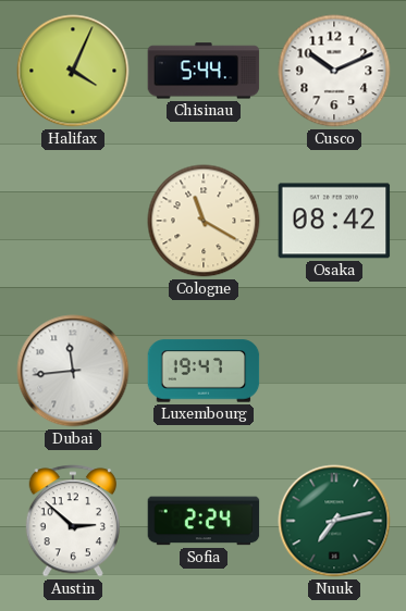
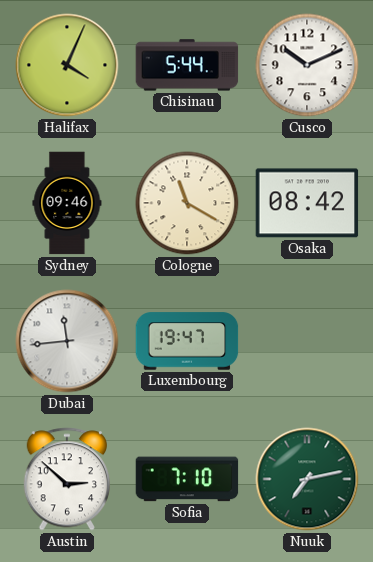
Sydney: none -> 09:46 (67, 203)
Sofia: 2:24 -> 7:10 (187, 479)
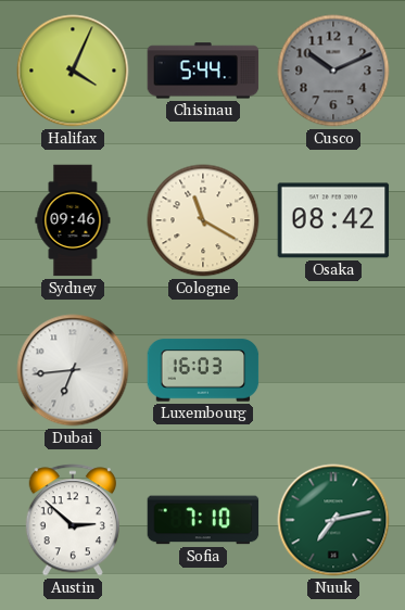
Cusco dial: white -> grey (333, 71)
Dubai: 11:44 -> 6:44 (73, 370)
Luxembourg: 19:47 -> 16:03 (203, 370)
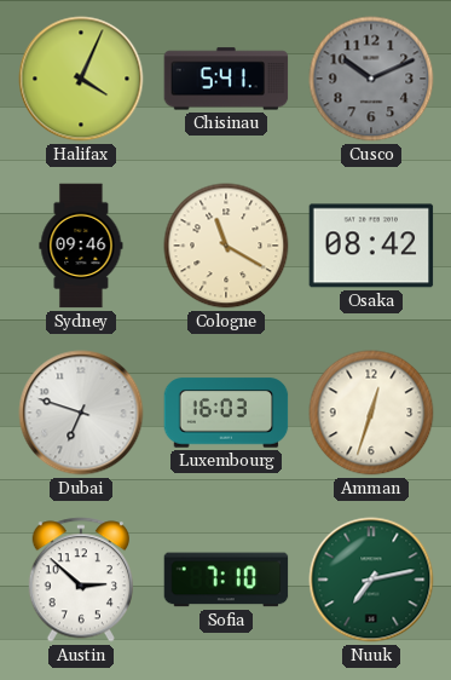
Chisinau: 5:44 -> 5:41 (226, 79)
Dubai: 6:44 -> 6:48 (81, 413)
Amman: none -> 12:33 (371, 413)
